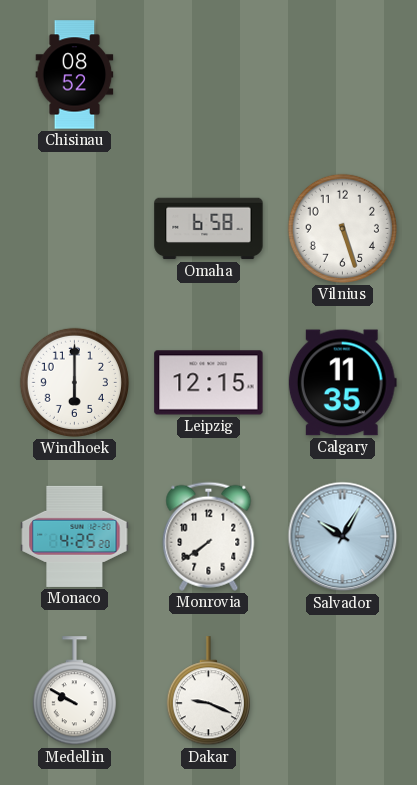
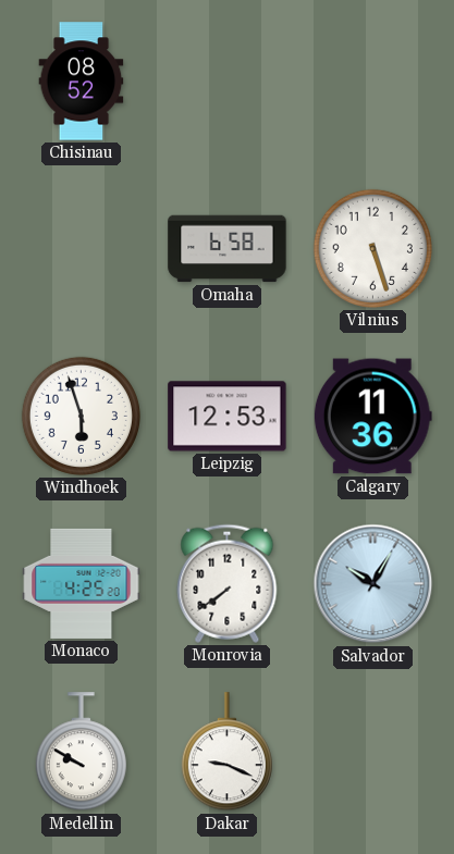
Windhoek: 6:00 -> 5:57 (81, 416)
Leipzig: 12:15 -> 12:53 (228, 417)
Calgary: 11:35 -> 11:36 (372, 417)
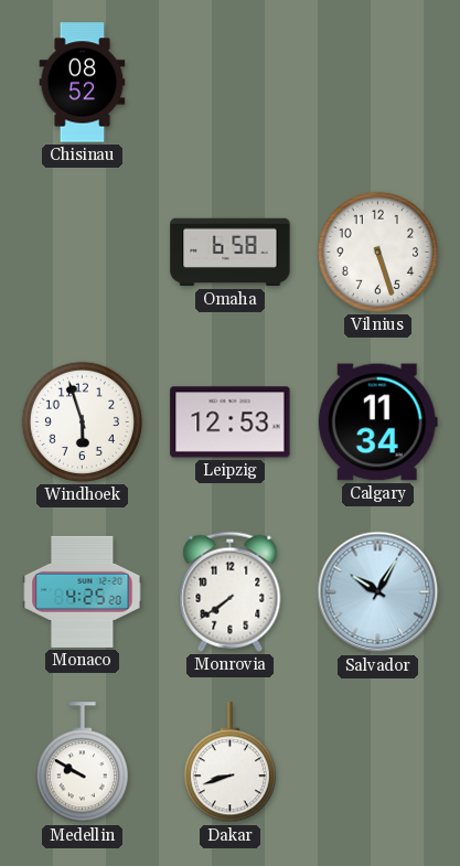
Calgary: 11:36 -> 11:34 (377, 423)
Dakar: 9:19 -> 8:42 (229, 762)
